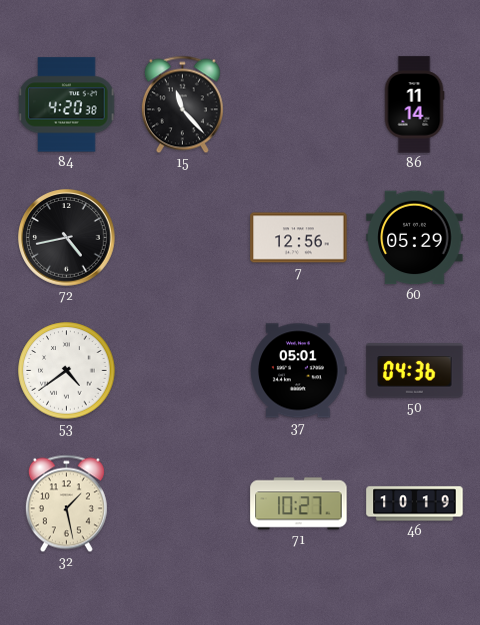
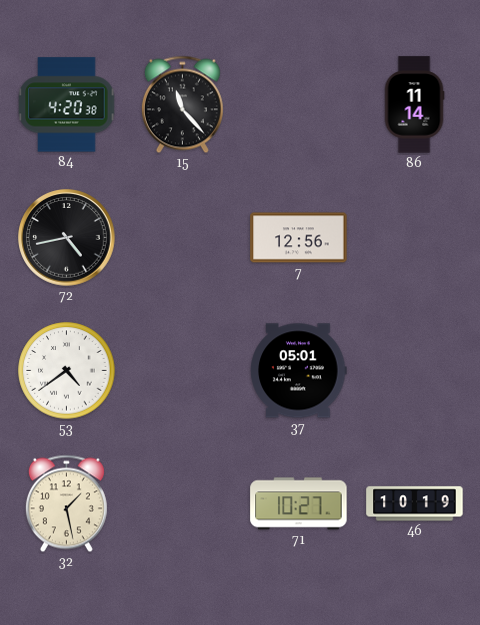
60: 05:29 -> none (415, 238)
50: 04:36 -> none (415, 371)
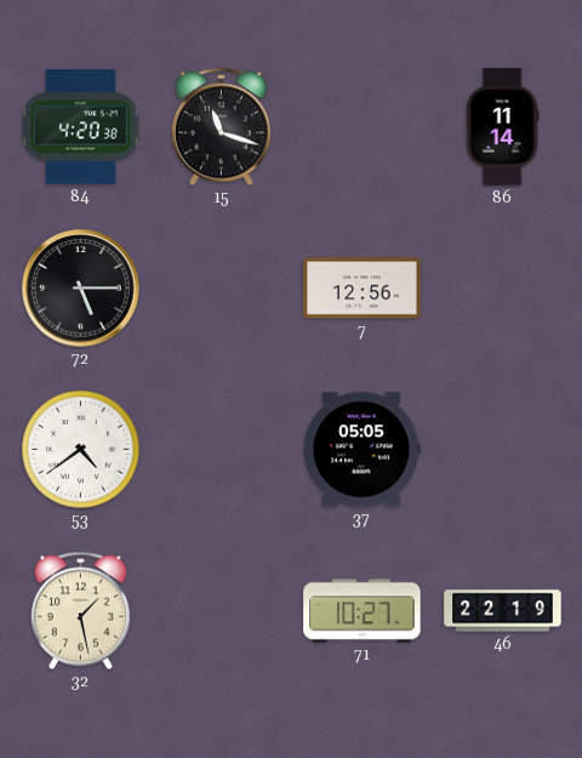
15: 11:23 -> 11:18 (221, 127)
72: 4:43 -> 5:15 (81, 289)
37: 05:01 -> 05:05 (363, 450)
46: 10:19 -> 22:19 (503, 611)
